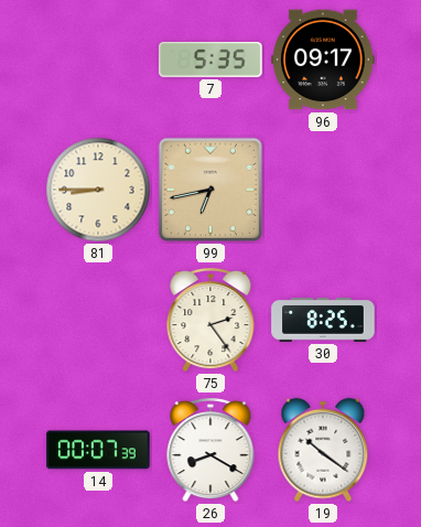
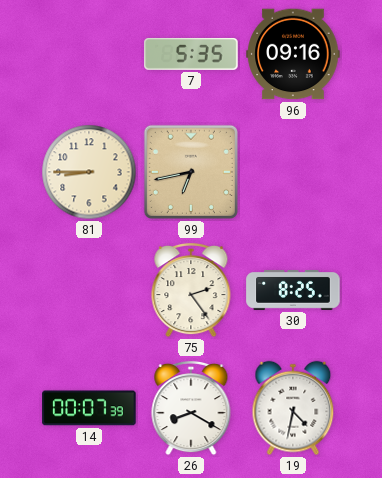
96: 09:17 -> 09:16 (293, 54)
19: 10:21 -> 4:32 (293, 408)
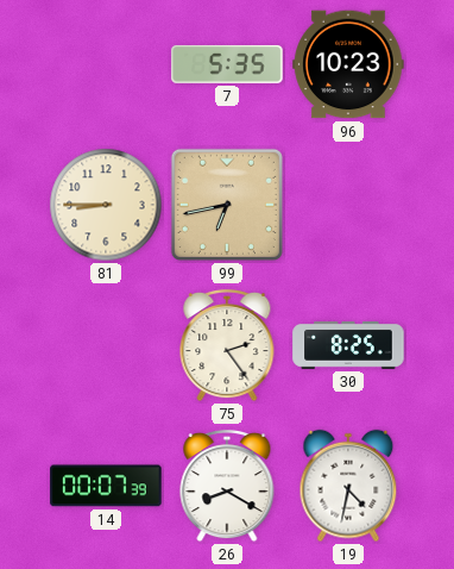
96: 09:16 -> 10:23 (348, 64)
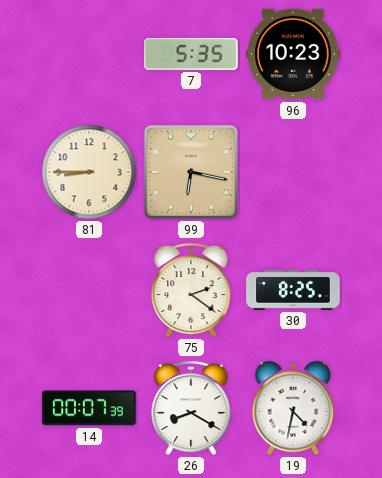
99: 6:43 -> 6:17 (191, 172)
75: 2:24 -> 2:21 (191, 290)
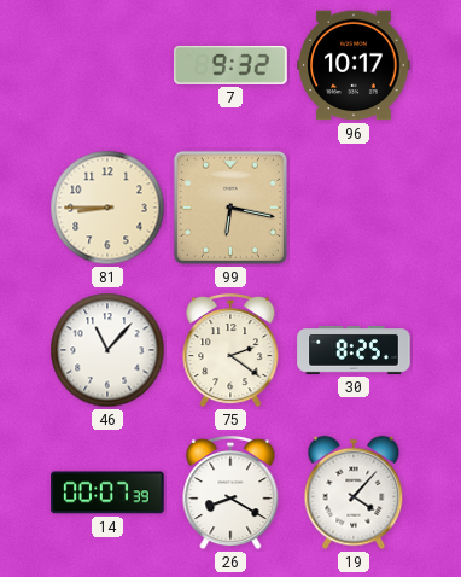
7: 5:35 -> 9:32 (230, 65)
96: 10:23 -> 10:17 (354, 65)
46: none -> 11:07 (107, 350)
19: 4:32 -> 4:07 (354, 493)
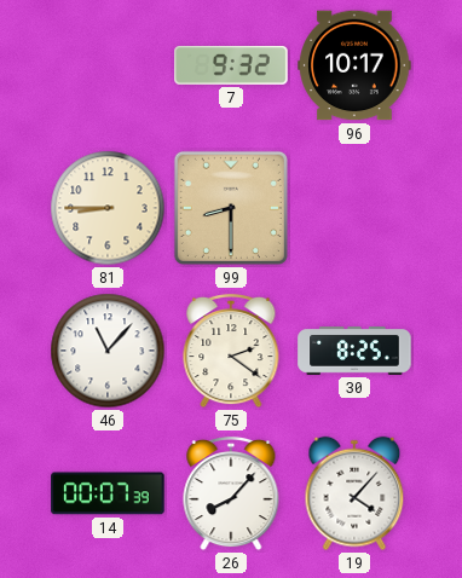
99: 6:17 -> 8:30 (231, 208)
26: 8:20 -> 8:07 (231, 493)
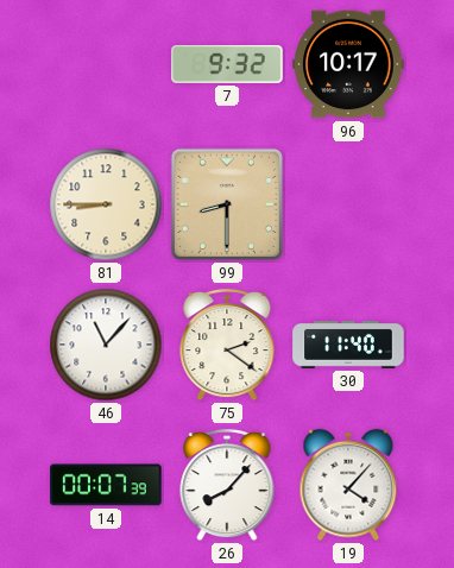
30: 8:25 -> 11:40 (348, 346)
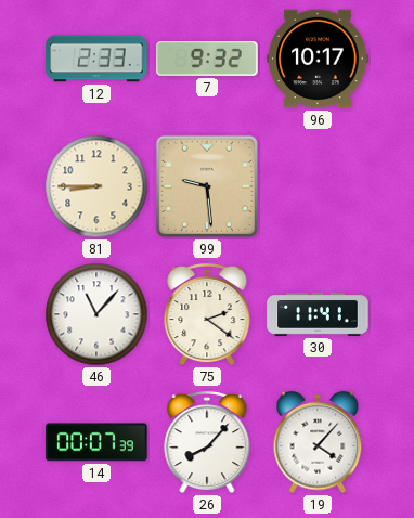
12: none -> 2:33 (96, 59)
99: 8:30 -> 9:29 (207, 186)
30: 11:40 -> 11:41 (318, 315)
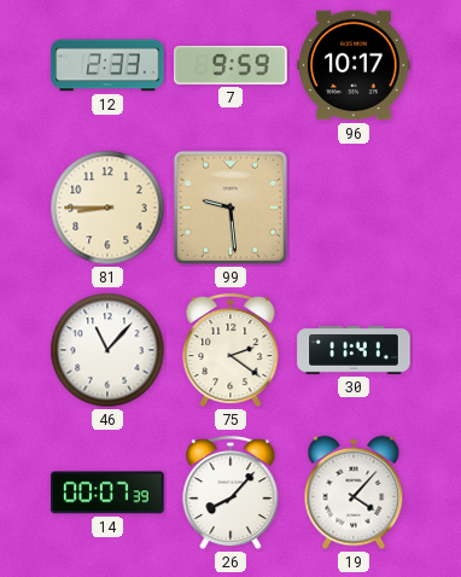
7: 9:32 -> 9:59 (230, 65)
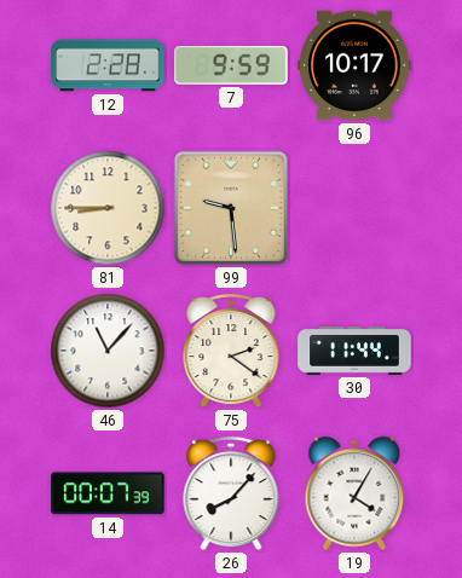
12: 2:33 -> 2:28 (108, 65)
30: 11:41 -> 11:44 (354, 352)
19: 4:07 -> 4:05 (354, 493)
